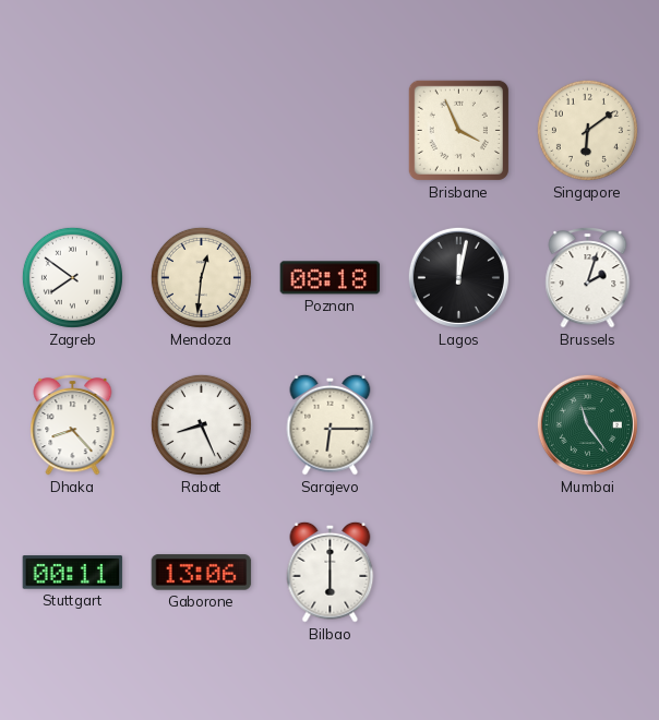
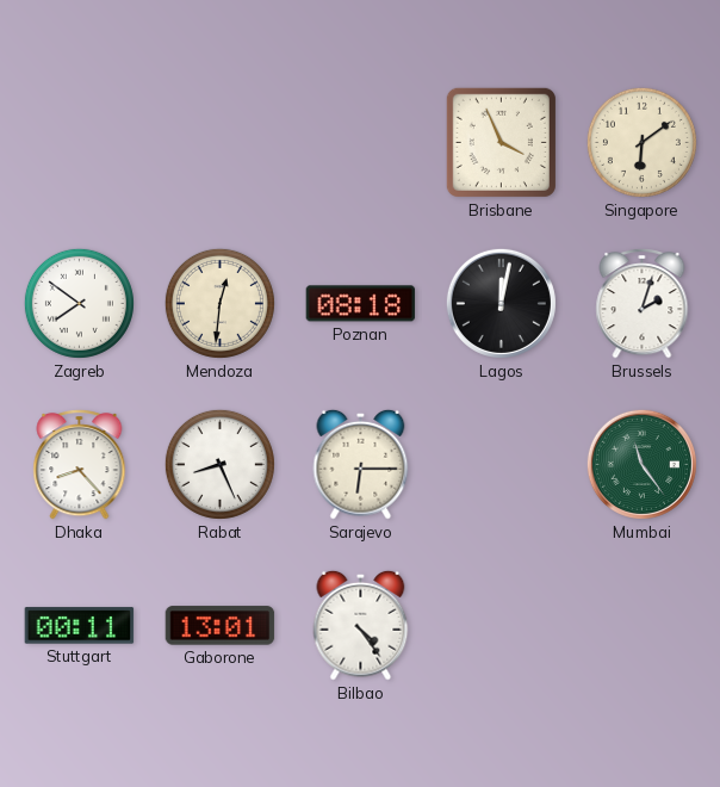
Gaborone: 13:06 -> 13:01 (221, 626)
Bilbao: 6:00 -> 4:24 (361, 625)
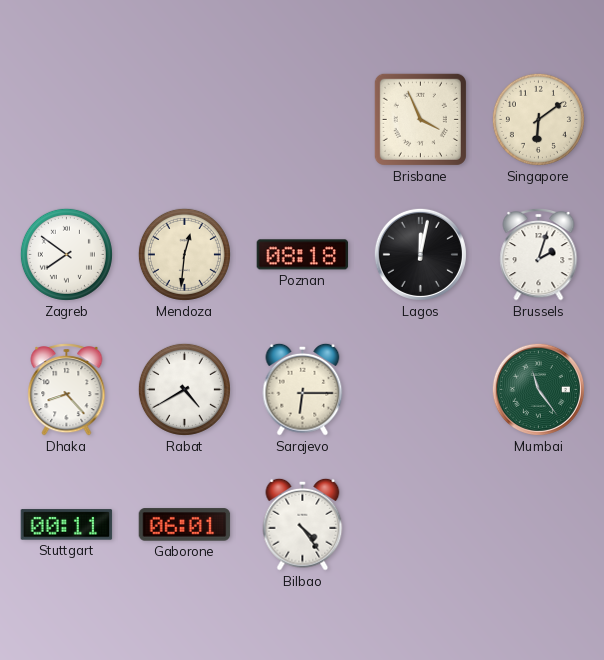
Rabat: 8:26 -> 4:40 (184, 389)
Gaborone: 13:01 -> 06:01 (185, 525)
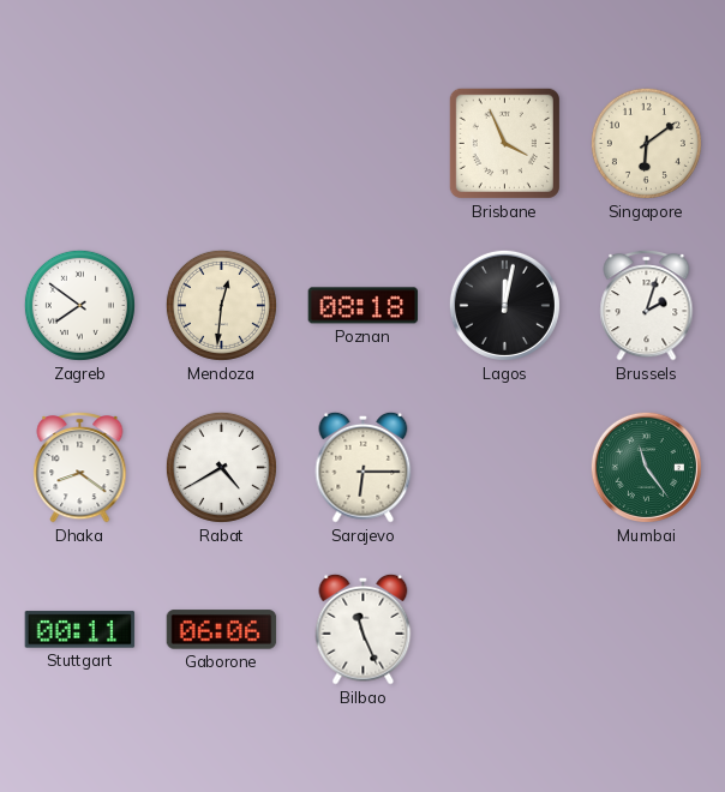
Dhaka: 8:23 -> 8:21 (80, 467)
Gaborone: 06:01 -> 06:06 (222, 630)
Bilbao: 4:24 -> 11:26 (364, 629)
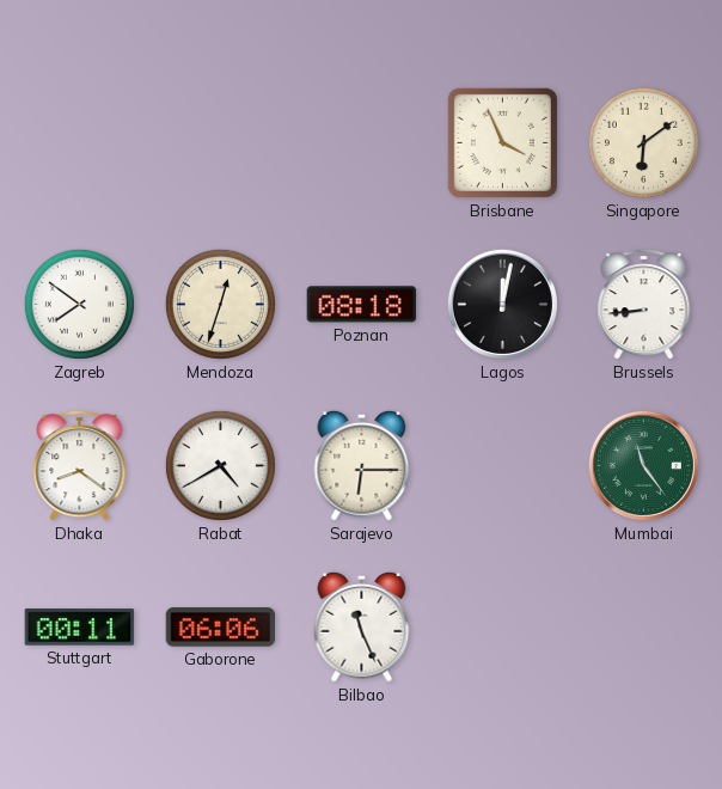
Mendoza: 12:31 -> 12:33 (220, 304)
Brussels: 2:03 -> 8:44 (644, 304)
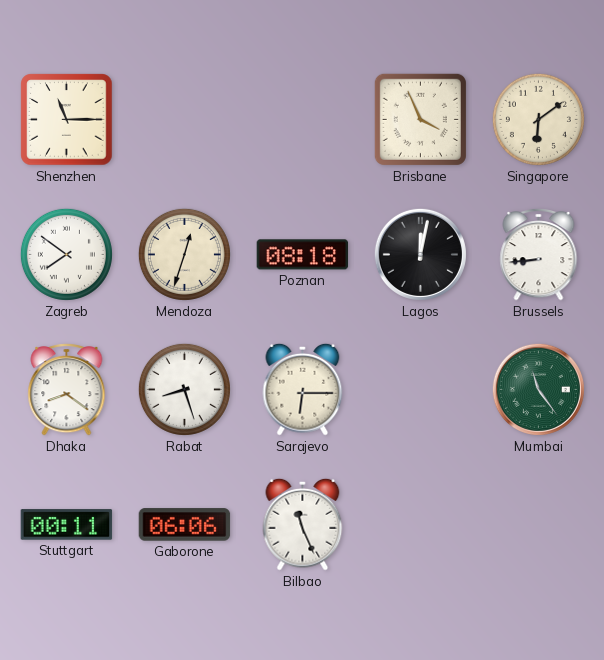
Shenzhen: none -> 11:15 (67, 120)
Rabat: 4:40 -> 8:27 (184, 389)
